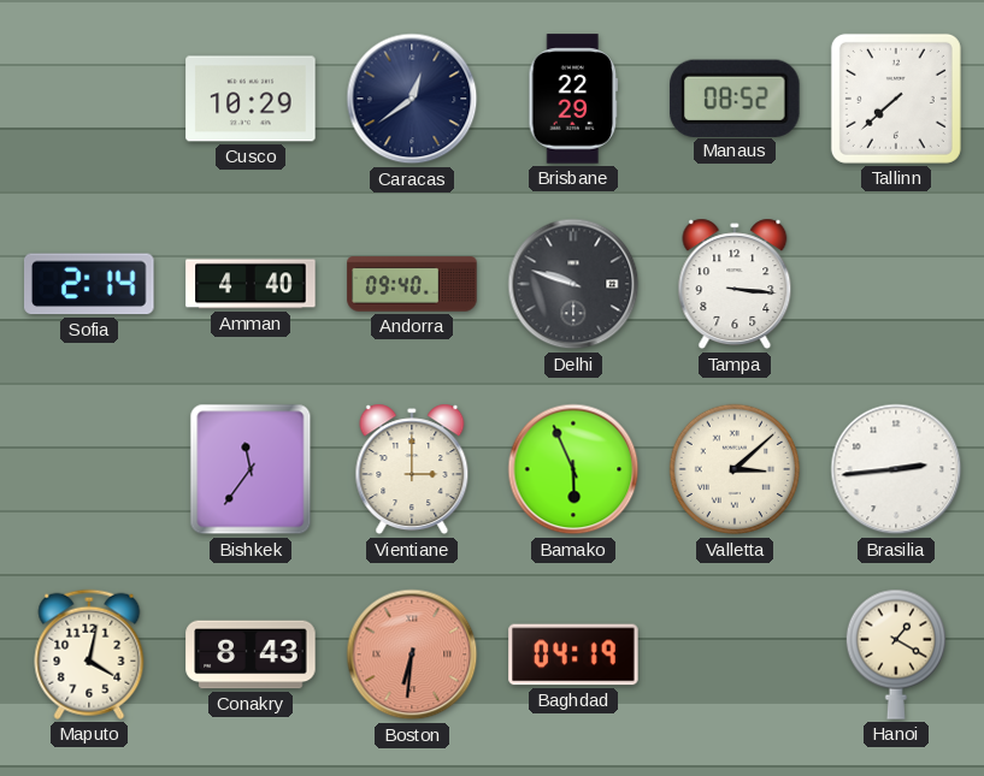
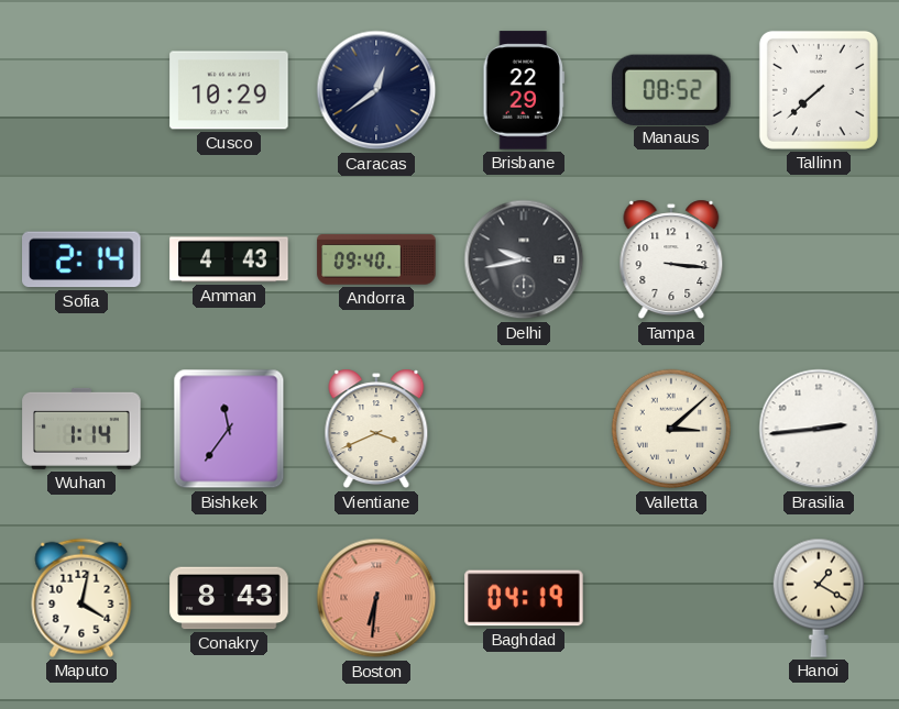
Amman: 4:40 -> 4:43 (229, 259)
Delhi: 9:48 -> 9:43 (524, 259)
Wuhan: none -> 1:14 (81, 429)
Vientiane: 3:00 -> 3:41 (376, 429)
Bamako: 5:56 -> none (573, 469)
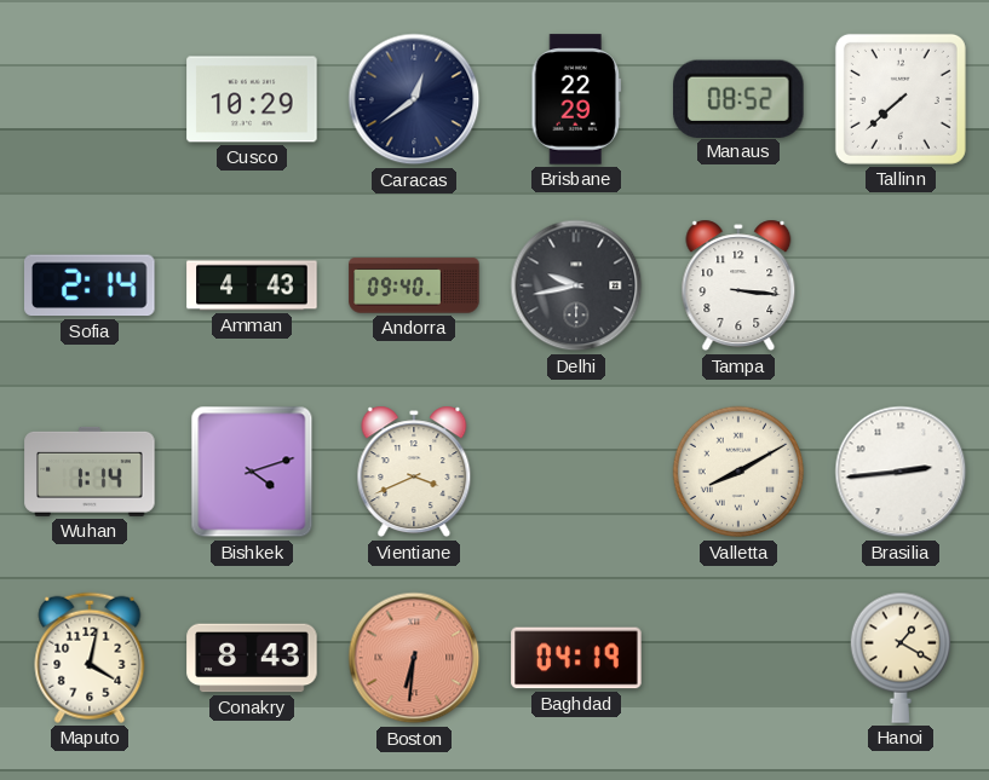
Bishkek: 11:36 -> 4:12 (252, 472)
Valletta: 3:08 -> 8:10 (738, 472)
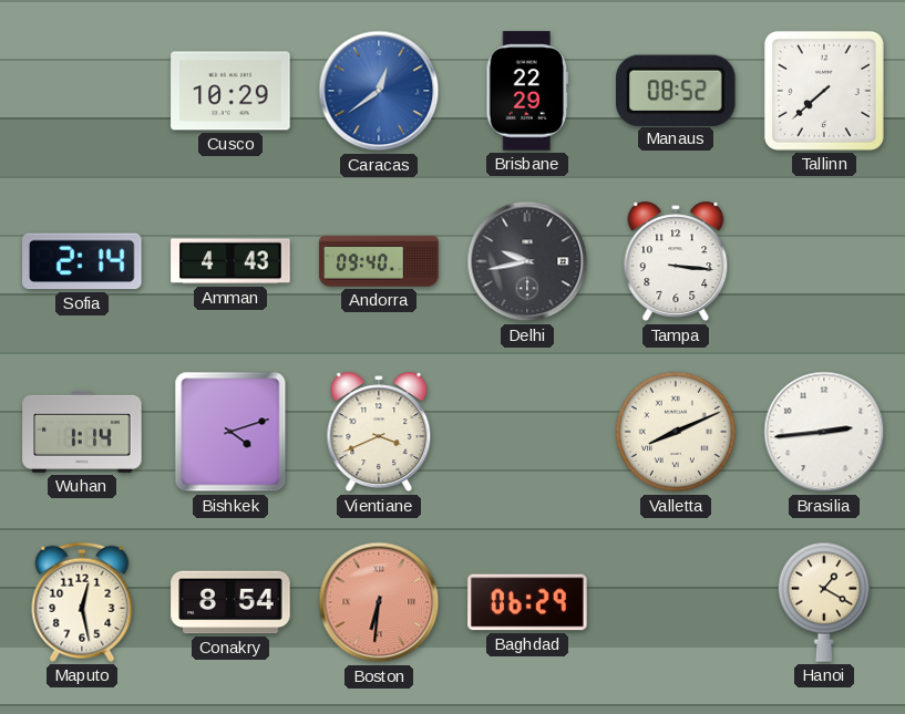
Caracas dial: navy -> blue (379, 91)
Valletta: 8:10 -> 8:11 (676, 432)
Maputo: 4:02 -> 12:28 (82, 602)
Conakry: 8:43 -> 8:54 (230, 602)
Baghdad: 04:19 -> 06:29 (527, 602)
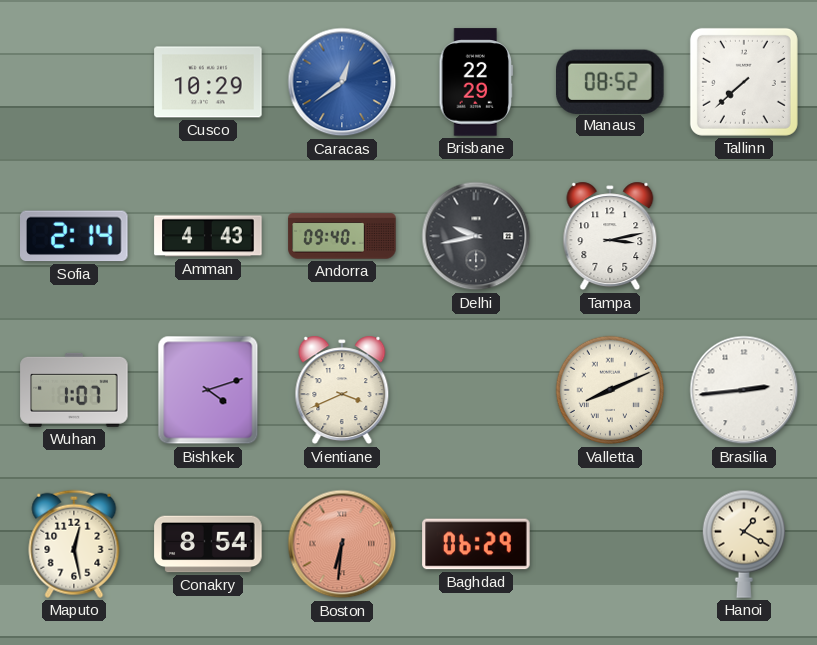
Tampa: 3:16 -> 3:13 (610, 236)
Wuhan: 1:14 -> 1:07 (74, 390)
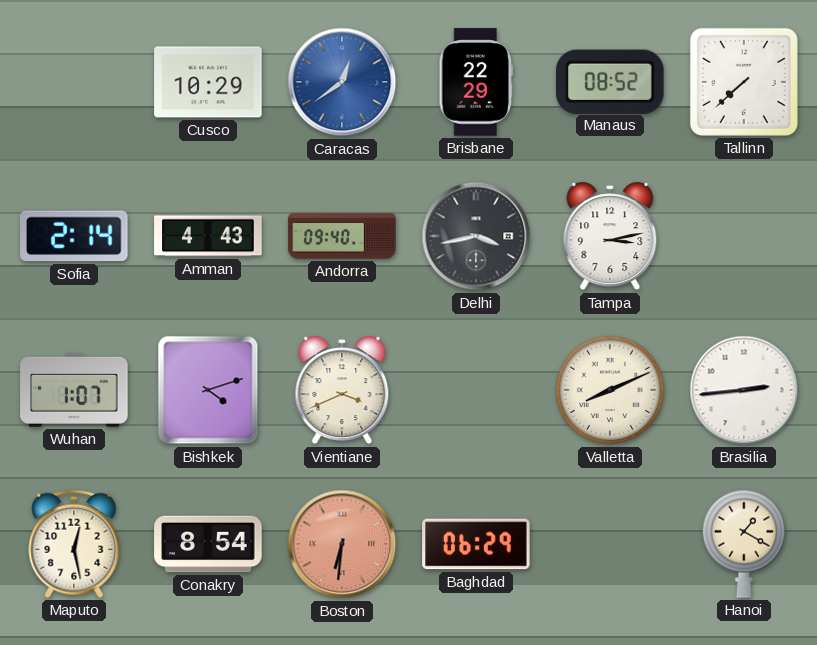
Delhi: 9:43 -> 3:43 (476, 236)
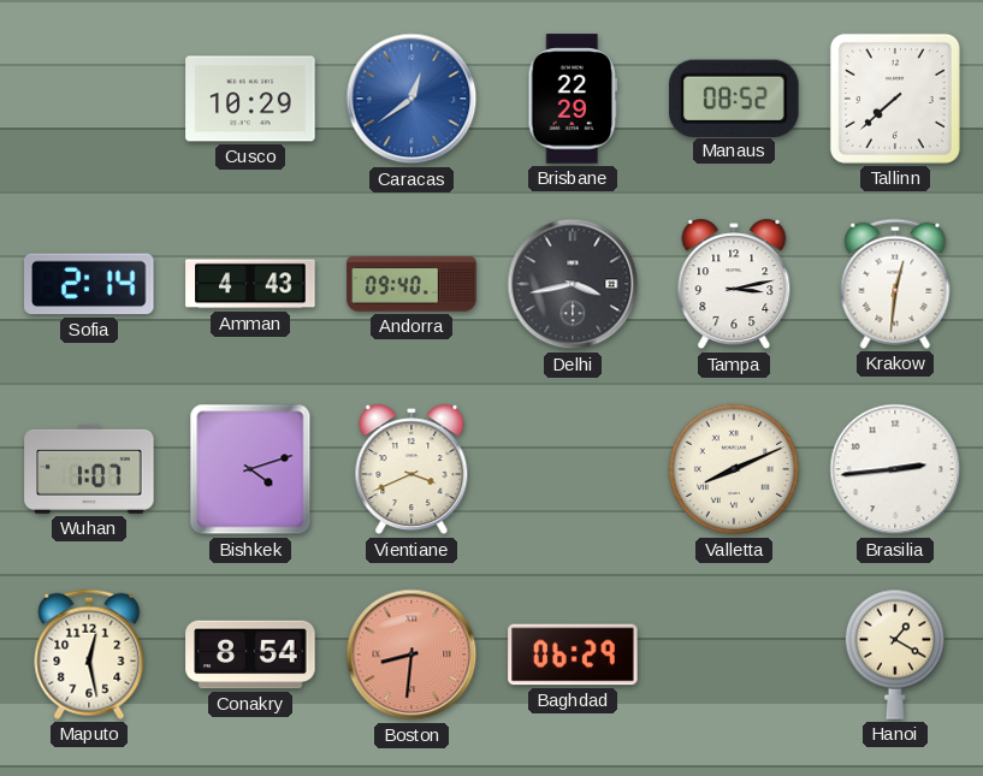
Krakow: none -> 12:31 (895, 284)
Boston: 6:31 -> 8:31 (411, 654)
